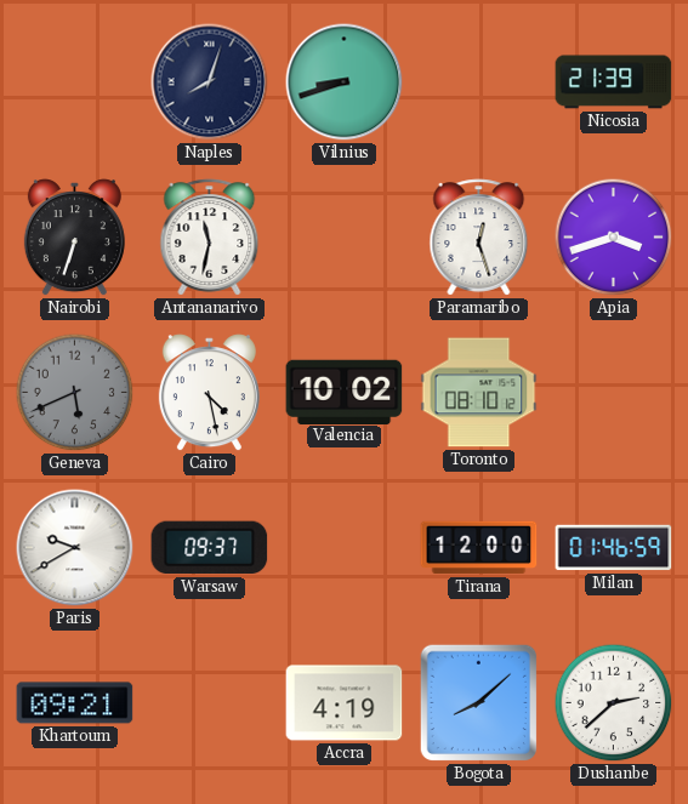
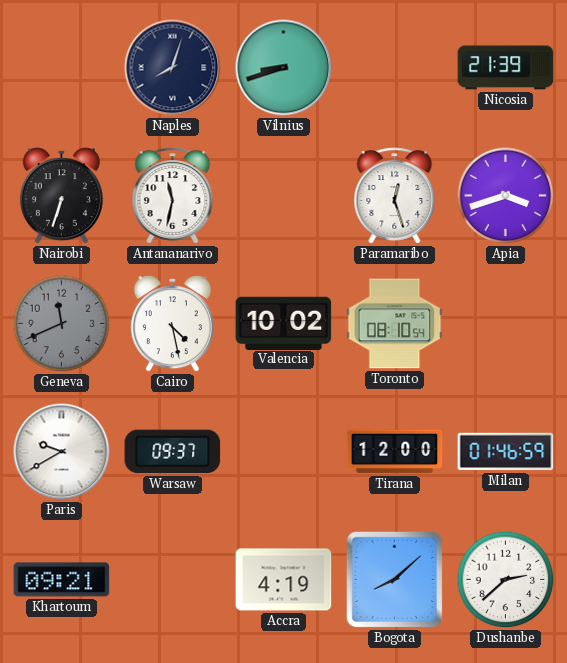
Geneva: 5:41 -> 11:41 (62, 324)
Toronto: 08:10:12 -> 08:10:54 (395, 324)
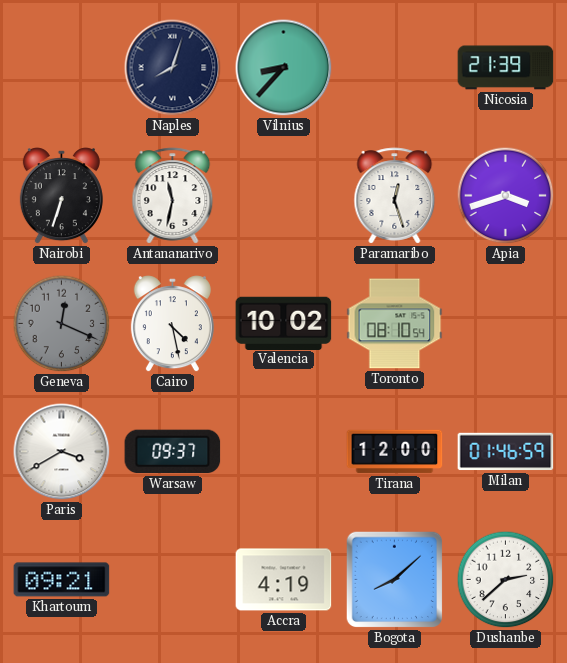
Vilnius: 8:42 -> 8:37 (284, 68)
Geneva: 11:41 -> 12:19 (62, 324)
Paris: 9:40 -> 3:40 (62, 452)
